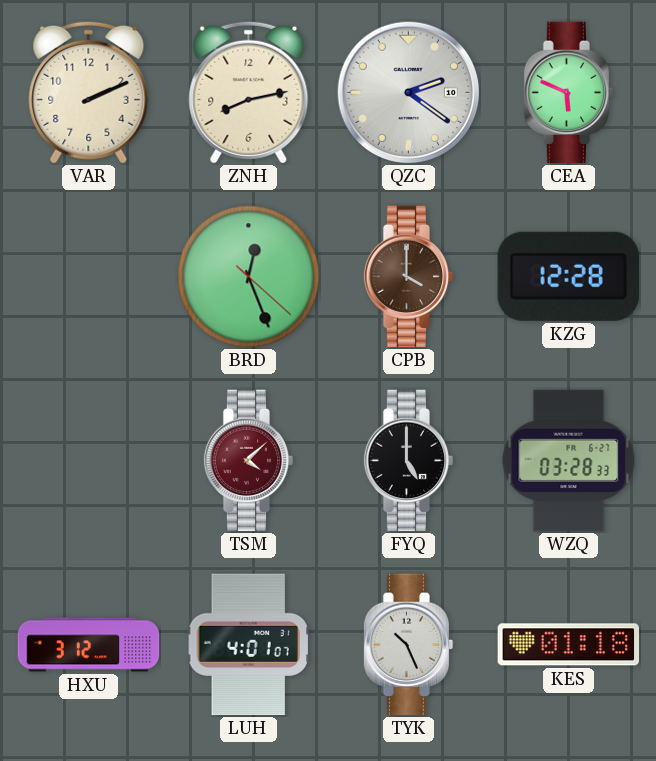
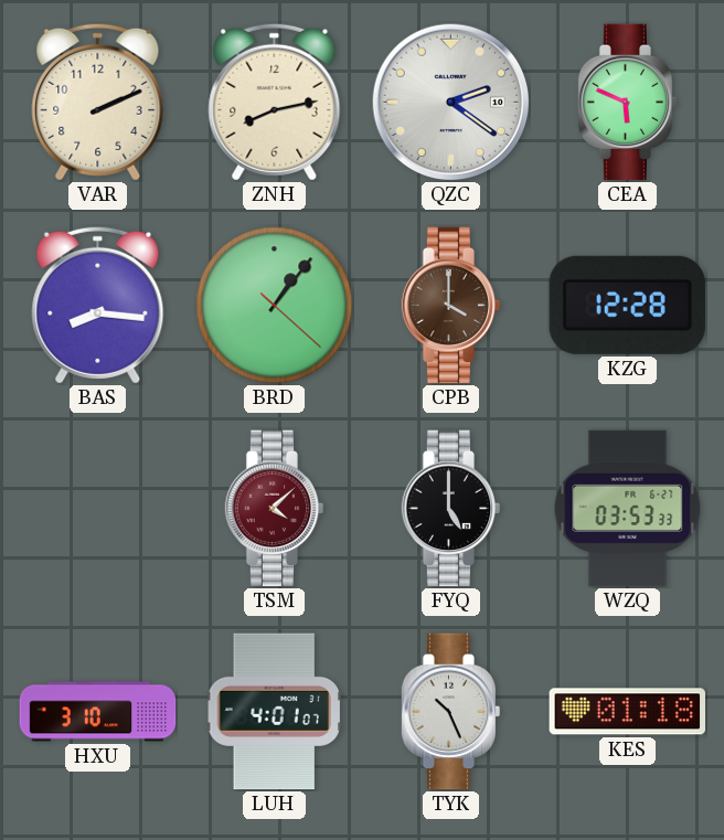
BAS: none -> 8:16 (98, 305)
BRD: 12:26 -> 1:06 (275, 306)
WZQ: 03:28 -> 03:53 (628, 509)
HXU: 3:12 -> 3:10 (98, 712)
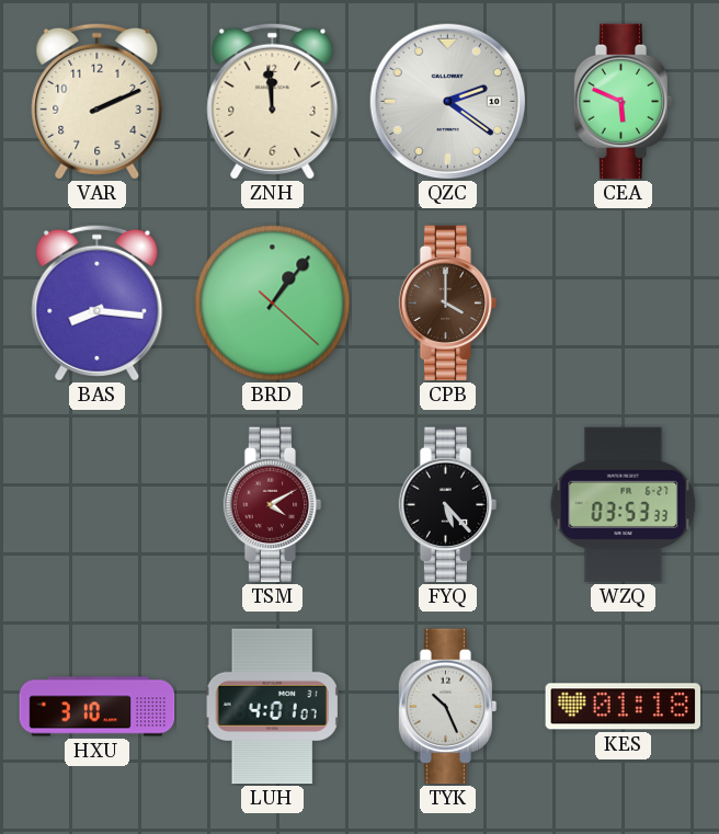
ZNH: 8:13 -> 11:59 (273, 101)
KZG: 12:28 -> none (627, 305)
TSM: 4:08 -> 4:10 (273, 505)
FYQ: 5:00 -> 5:23 (448, 505)
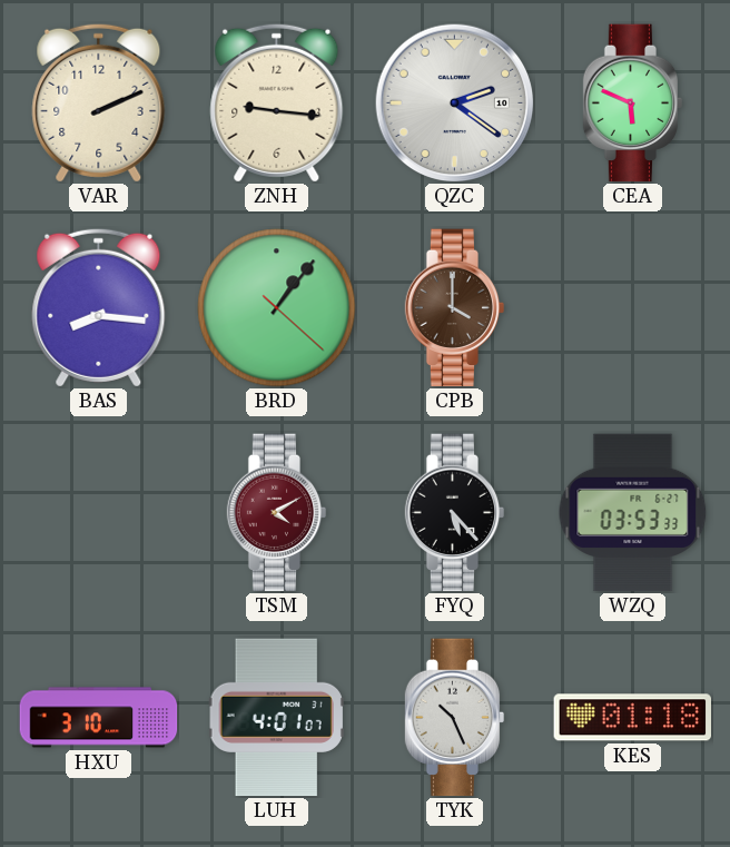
ZNH: 11:59 -> 9:16 (277, 102)
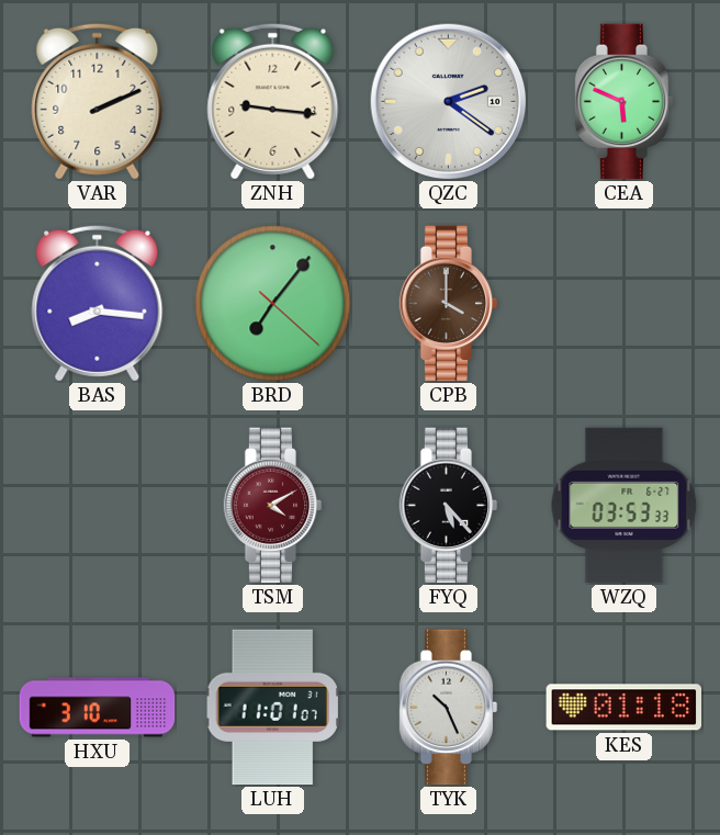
BRD: 1:06 -> 7:06 (273, 304)
LUH: 4:01 -> 11:01 (272, 708)
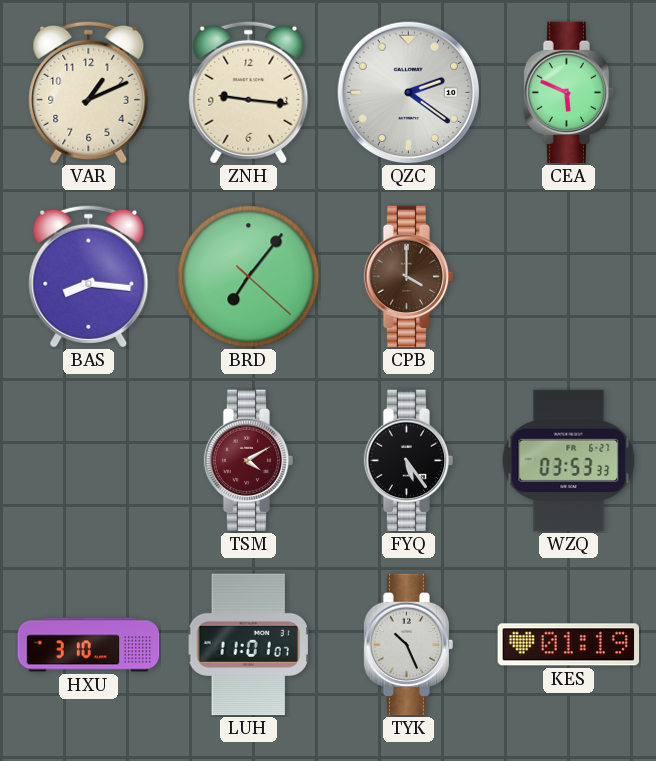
VAR: 2:11 -> 1:11 (89, 92)
FYQ: 5:23 -> 5:24 (409, 461)
KES: 01:18 -> 01:19 (569, 645)
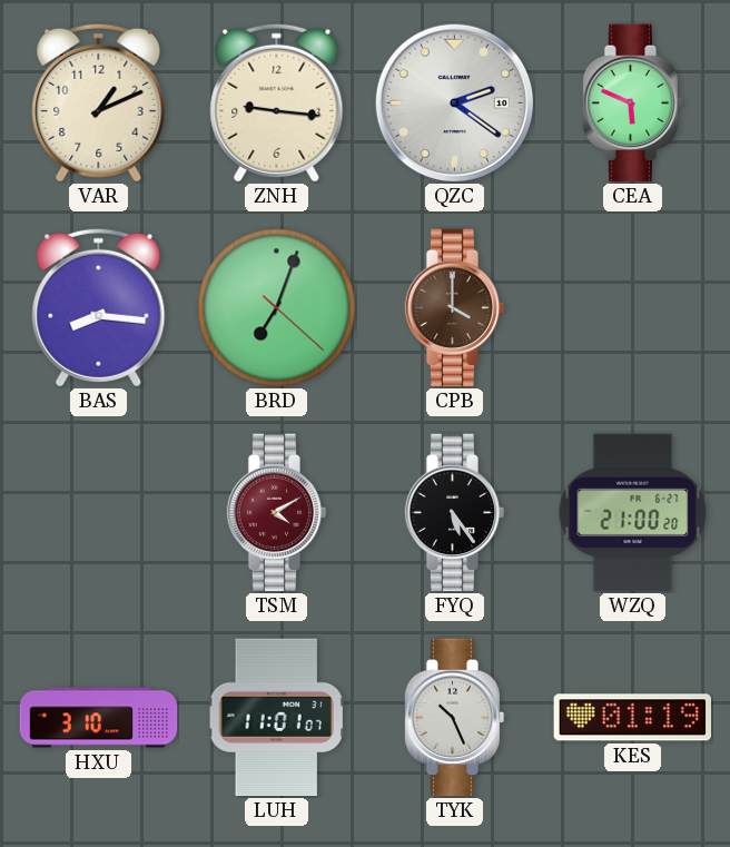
BRD: 7:06 -> 7:03 (277, 308)
WZQ: 03:53 -> 21:00 (633, 513)
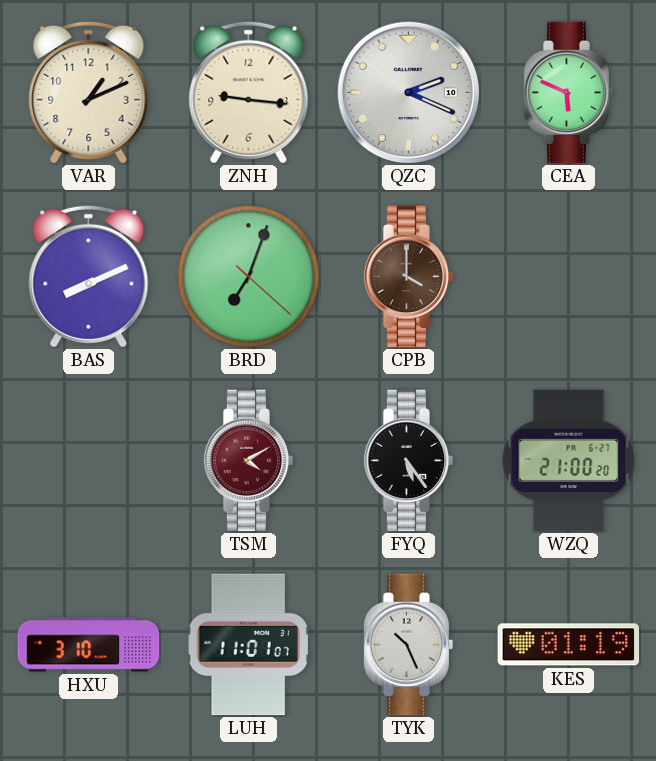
QZC: 2:21 -> 2:19 (408, 92)
BAS: 8:16 -> 8:11 (89, 276)
